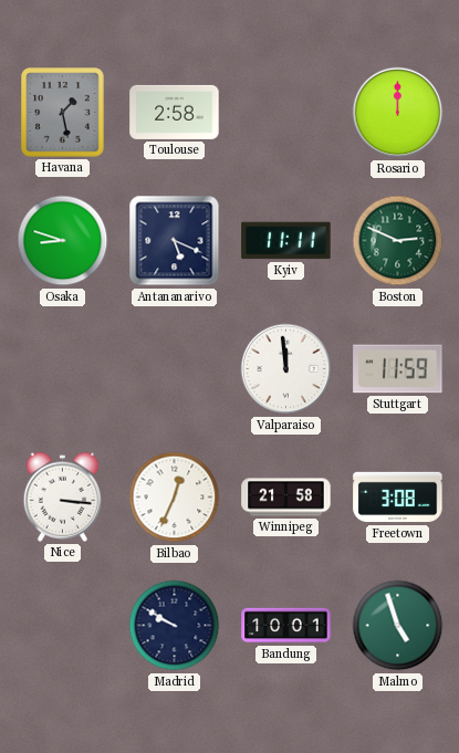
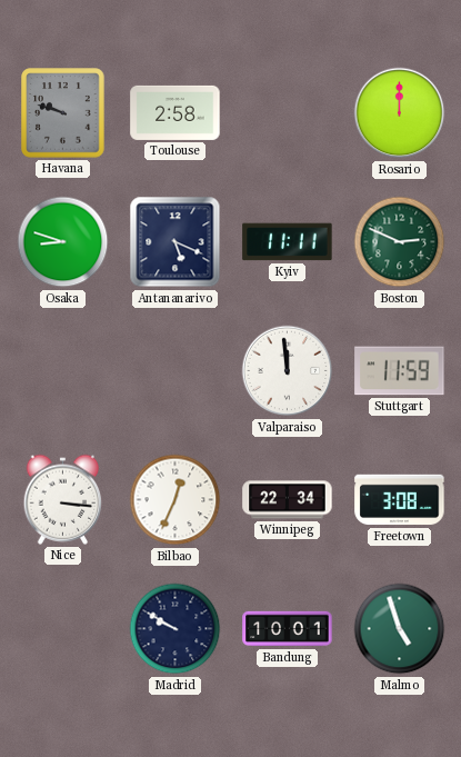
Havana: 1:28 -> 9:48 (63, 113)
Winnipeg: 21:58 -> 22:34 (288, 500)
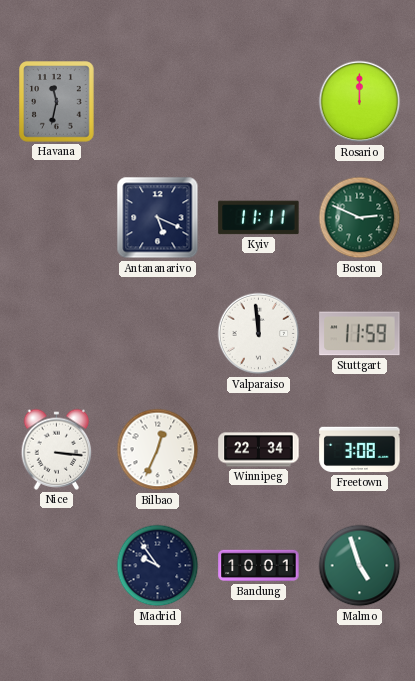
Havana: 9:48 -> 11:32 (57, 102)
Toulouse: 2:58 -> none (176, 112)
Osaka: 8:48 -> none (63, 242)
Madrid: 9:50 -> 9:54 (158, 566)
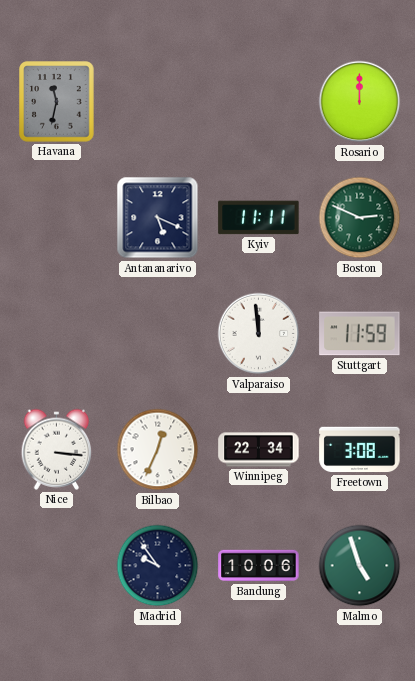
Bandung: 10:01 -> 10:06 (259, 566)
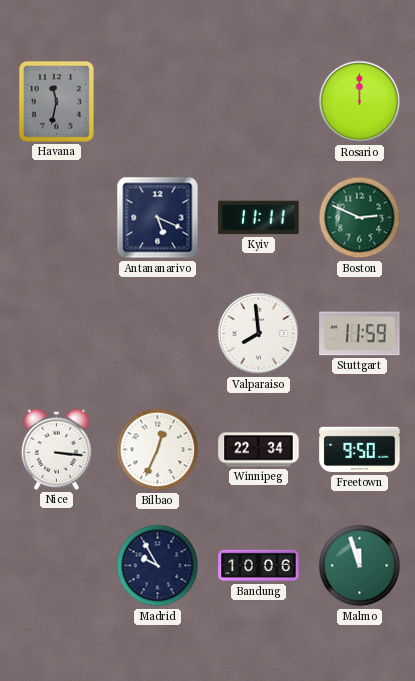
Valparaiso: 11:59 -> 7:59 (259, 334)
Freetown: 3:08 -> 9:50 (360, 450)
Madrid: 9:54 -> 9:55 (158, 566)
Malmo: 4:57 -> 11:57 (360, 566)
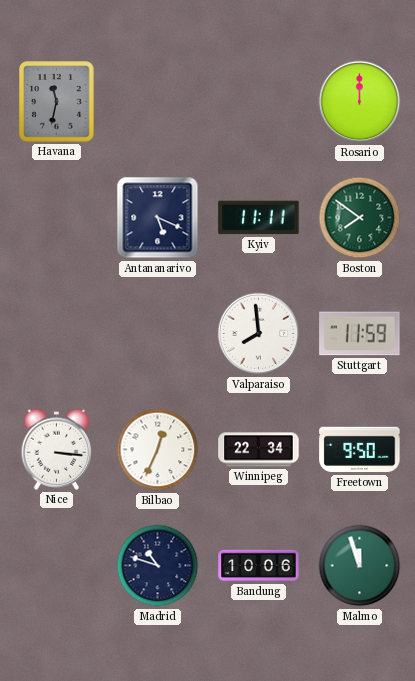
Boston: 2:49 -> 7:51 (360, 218)
Madrid: 9:55 -> 10:48 (158, 566)
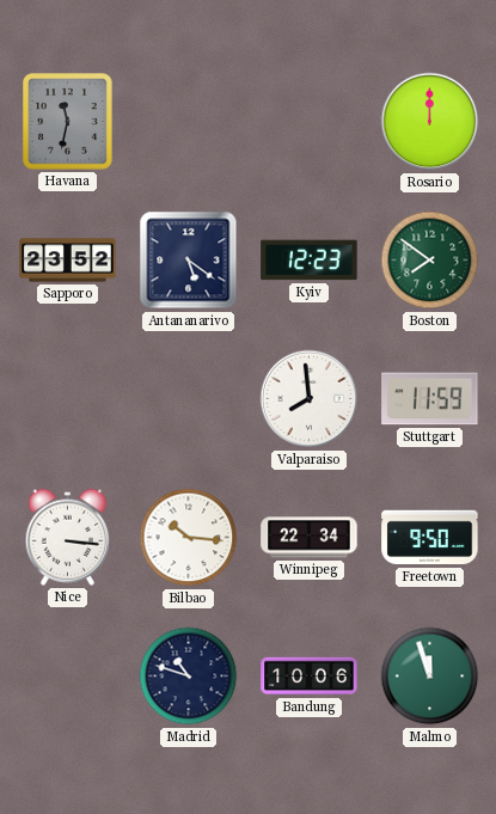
Sapporo: none -> 23:52 (68, 261)
Antananarivo: 5:19 -> 5:21 (189, 261)
Kyiv: 11:11 -> 12:23 (310, 261)
Bilbao: 12:34 -> 10:16 (189, 538)
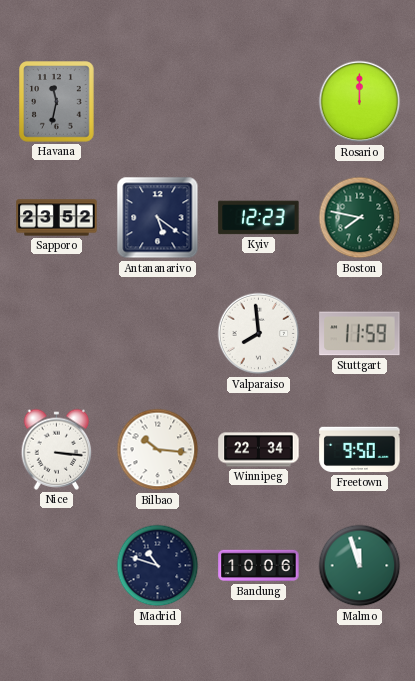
Boston: 7:51 -> 7:47 (360, 218)
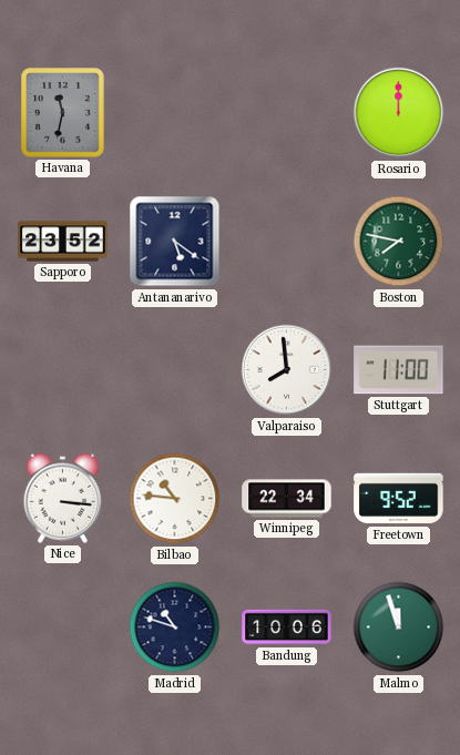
Kyiv: 12:23 -> none (259, 218)
Stuttgart: 11:59 -> 11:00 (399, 370)
Bilbao: 10:16 -> 10:46 (175, 499)
Freetown: 9:50 -> 9:52 (399, 499)
